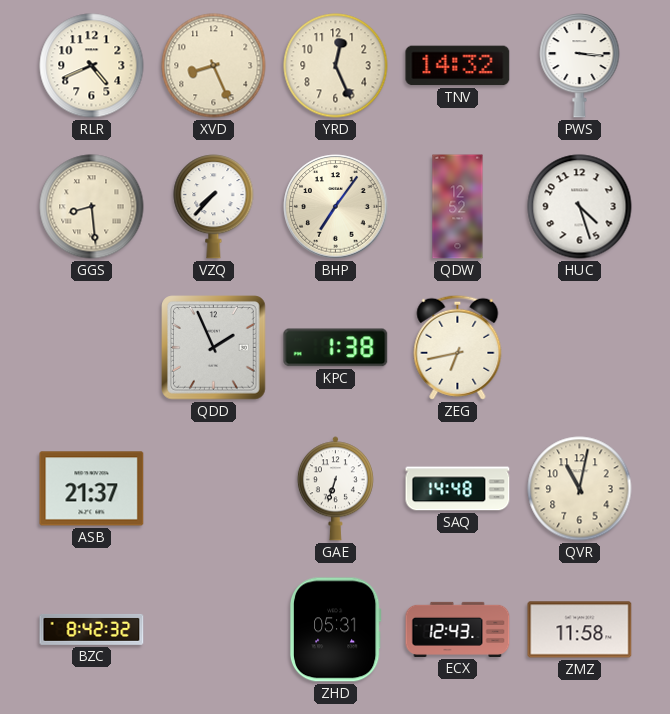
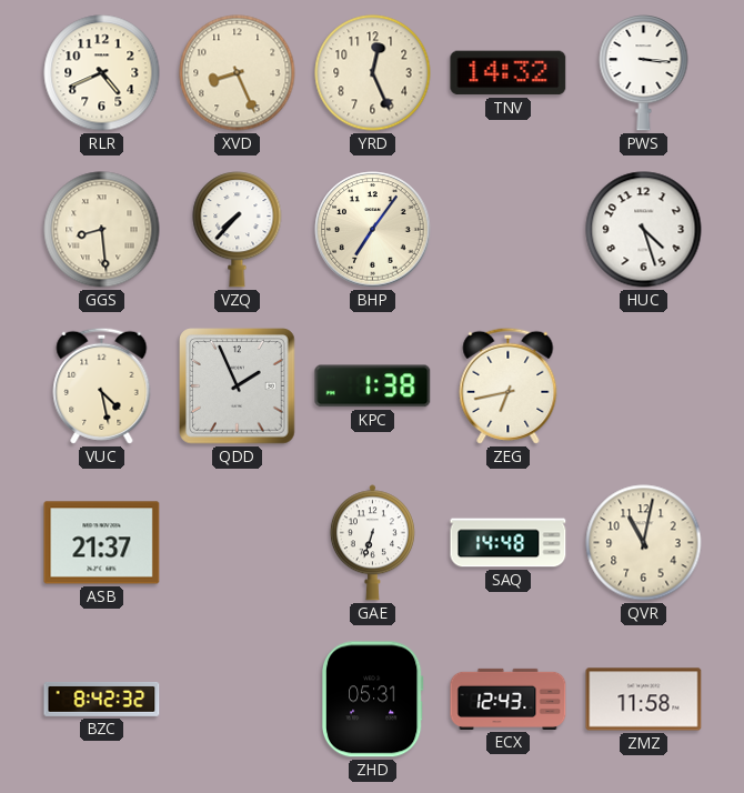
QDW: 12:52 -> none (458, 207)
VUC: none -> 4:28 (102, 385)
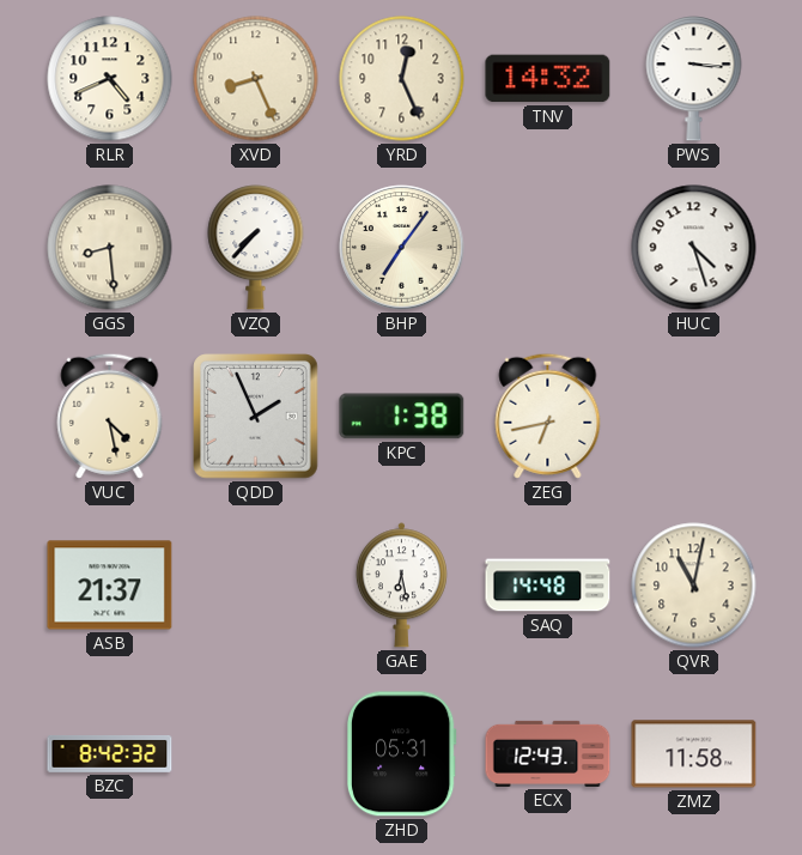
GAE: 6:33 -> 6:28 (401, 586)
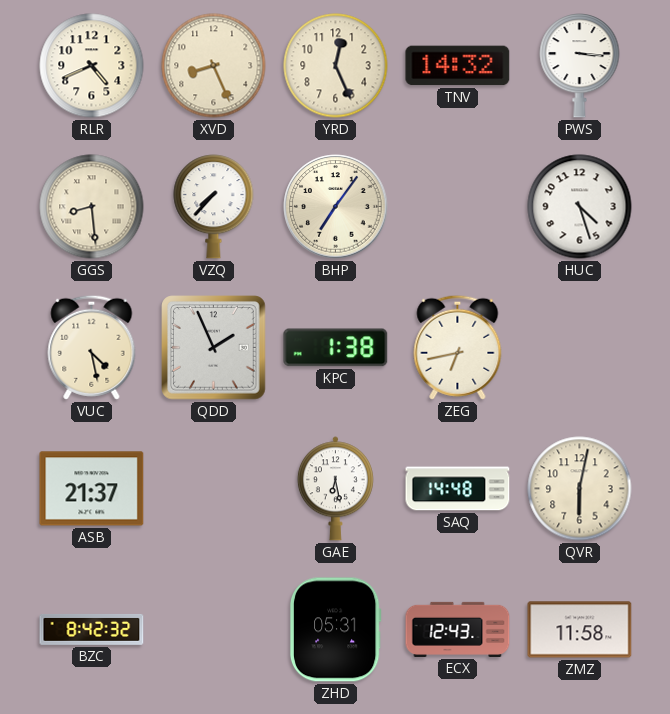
QVR: 11:02 -> 6:02 (580, 489)
